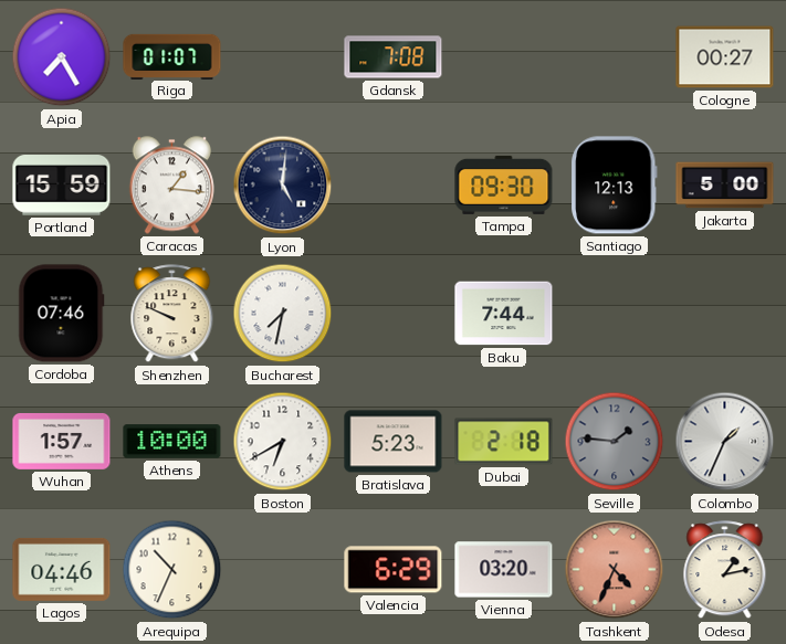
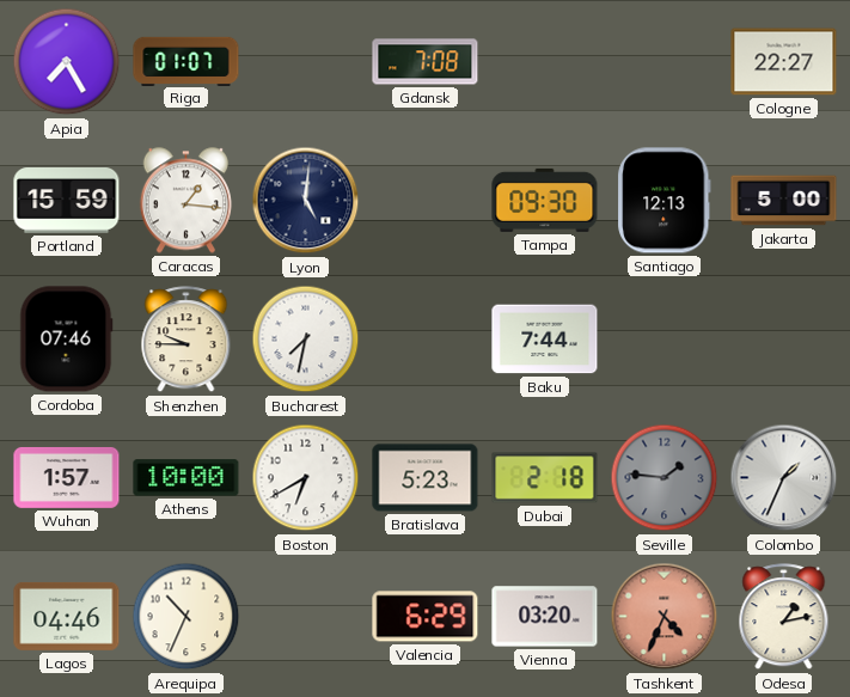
Cologne: 00:27 -> 22:27 (784, 62)
Shenzhen: 9:49 -> 9:45 (186, 340)
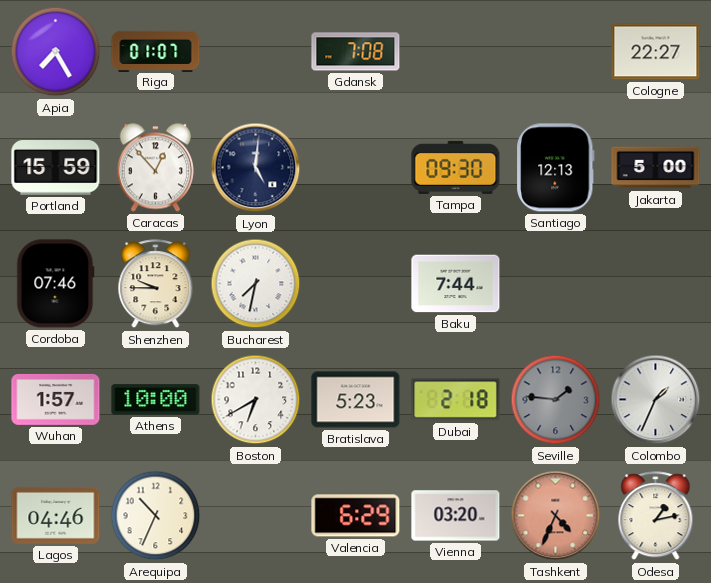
Caracas: 1:16 -> 12:53 (155, 168)
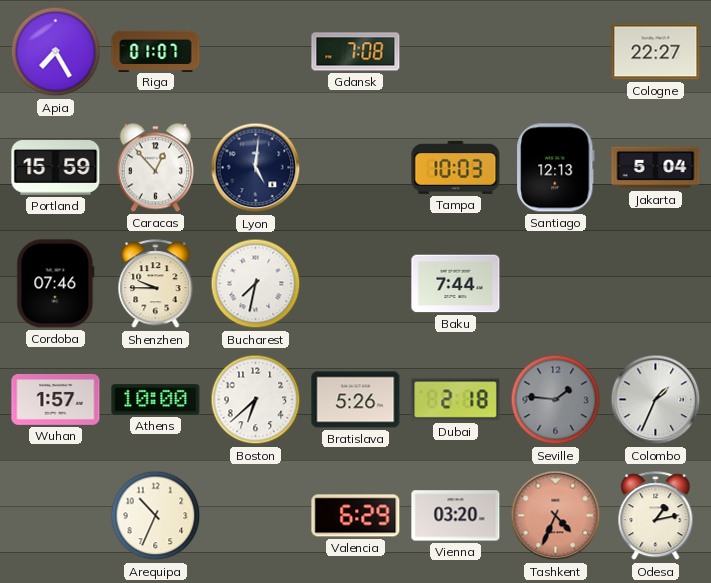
Tampa: 09:30 -> 10:03 (456, 167)
Jakarta: 5:00 -> 5:04 (656, 168)
Boston: 6:40 -> 6:38 (256, 400)
Bratislava: 5:23 -> 5:26 (356, 400)
Lagos: 04:46 -> none (56, 515)
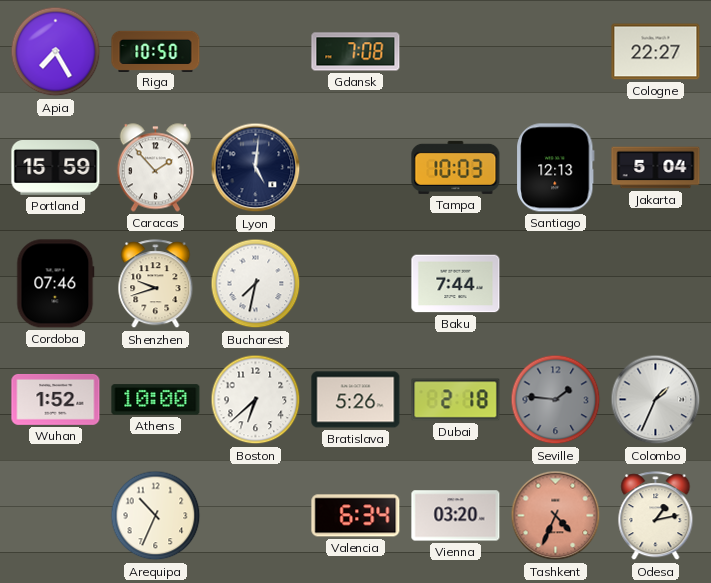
Riga: 01:07 -> 10:50 (156, 51)
Caracas: 12:53 -> 1:53 (155, 168)
Shenzhen: 9:45 -> 9:42 (156, 284)
Wuhan: 1:57 -> 1:52 (56, 399)
Valencia: 6:29 -> 6:34 (356, 516)
